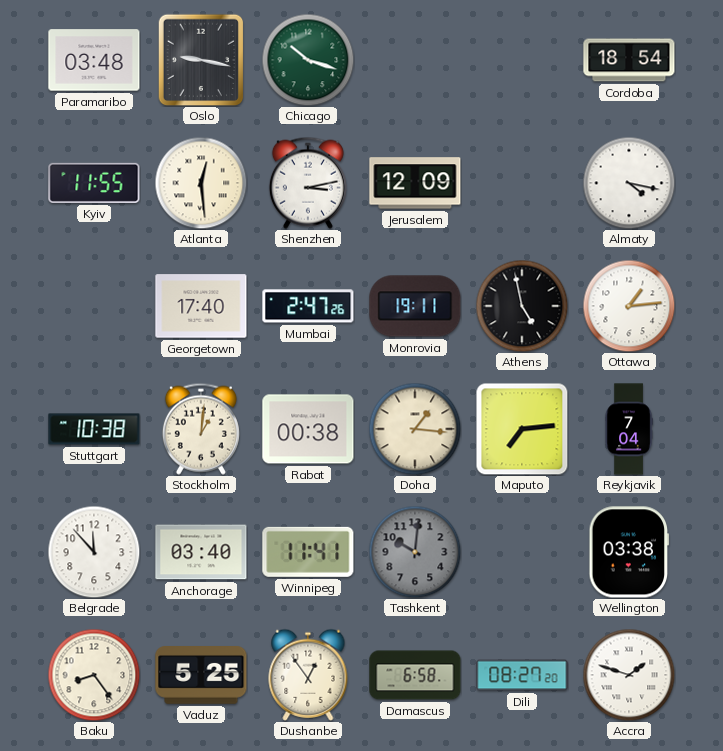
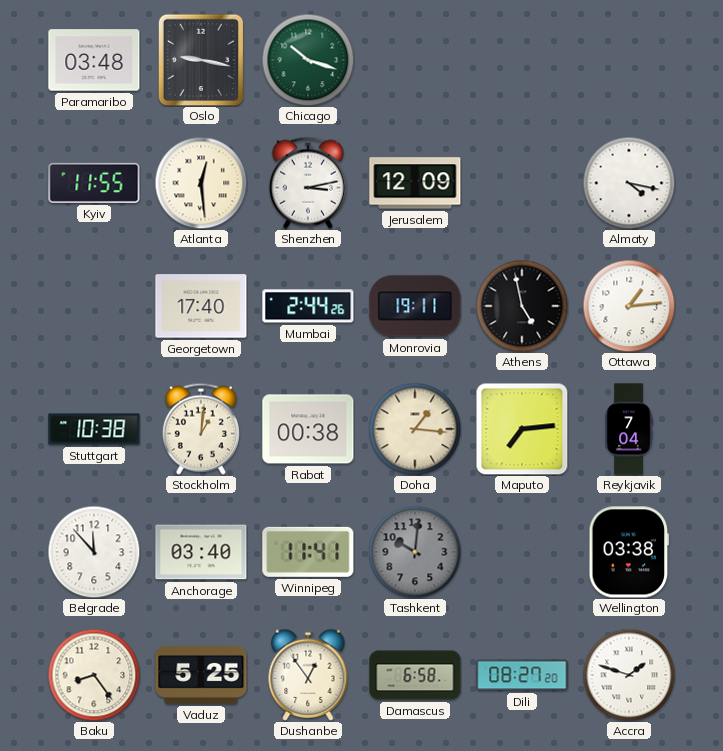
Cordoba: 18:54 -> none (629, 60)
Mumbai: 2:47 -> 2:44 (308, 306)
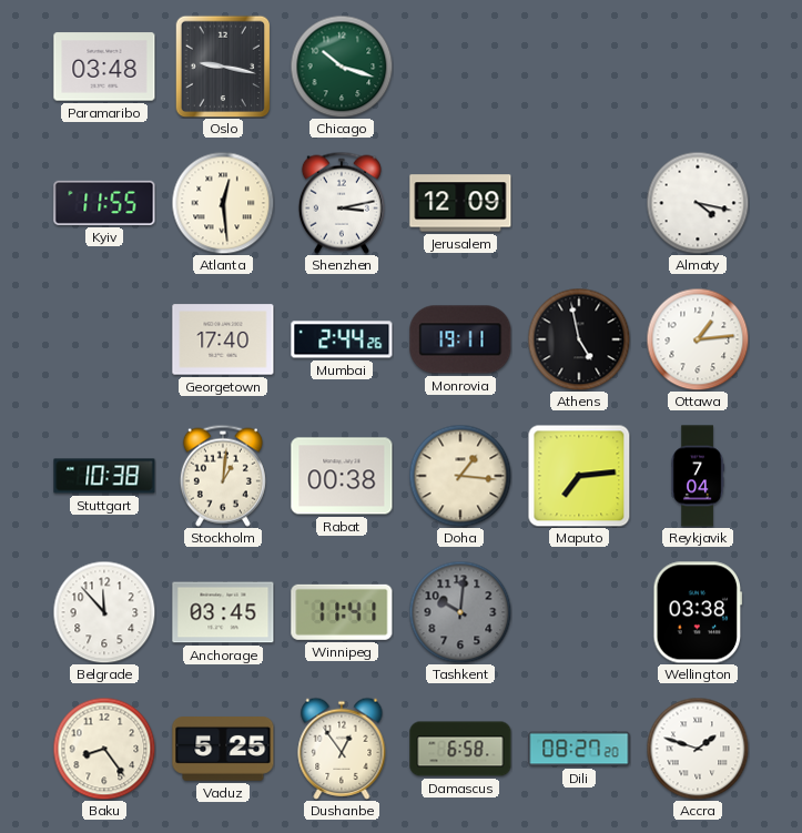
Anchorage: 03:40 -> 03:45 (223, 612)
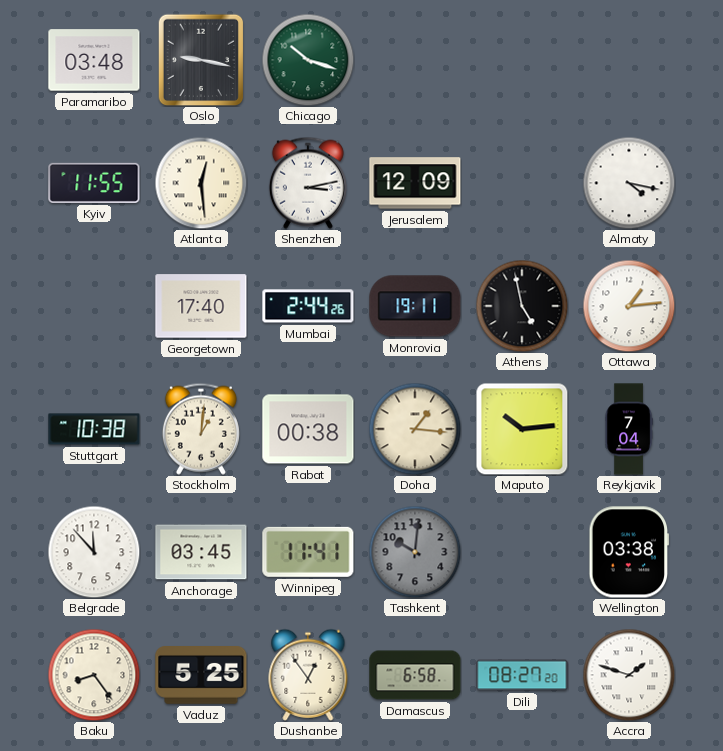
Maputo: 7:14 -> 10:14 (522, 429)
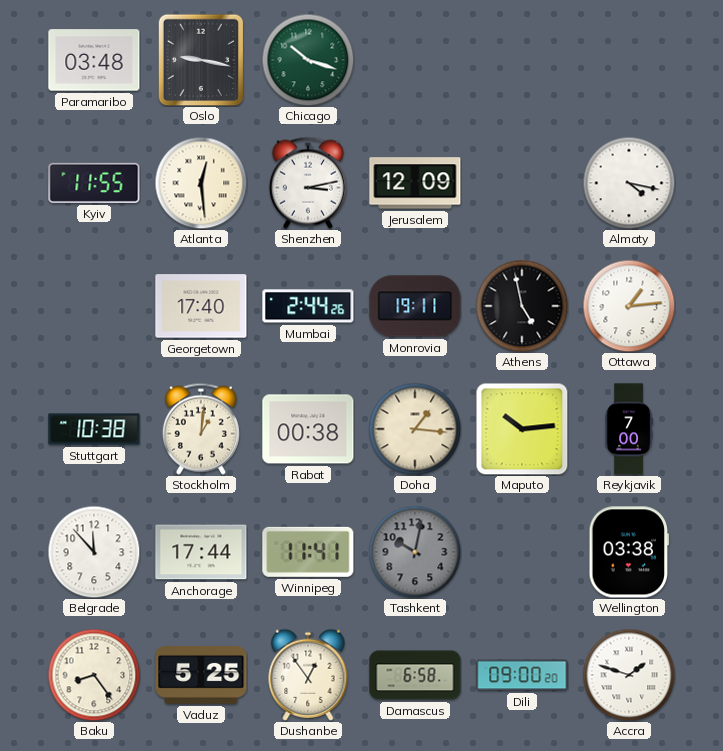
Reykjavik: 7:04 -> 7:00 (629, 429)
Anchorage: 03:45 -> 17:44 (201, 552)
Tashkent: 10:01 -> 10:02 (415, 552)
Dili: 08:27 -> 09:00 (522, 675)
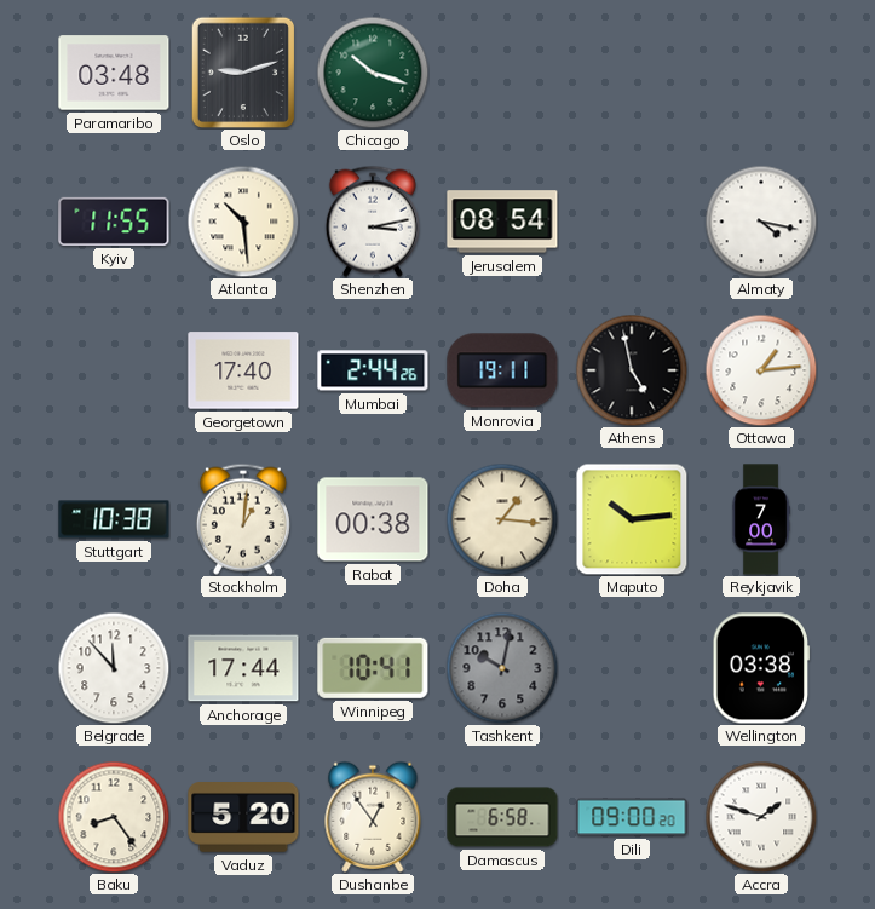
Oslo: 9:17 -> 9:12 (243, 73)
Atlanta: 12:29 -> 10:29 (243, 222)
Jerusalem: 12:09 -> 08:54 (502, 222)
Winnipeg: 11:41 -> 10:41 (373, 668)
Vaduz: 5:25 -> 5:20 (243, 818)
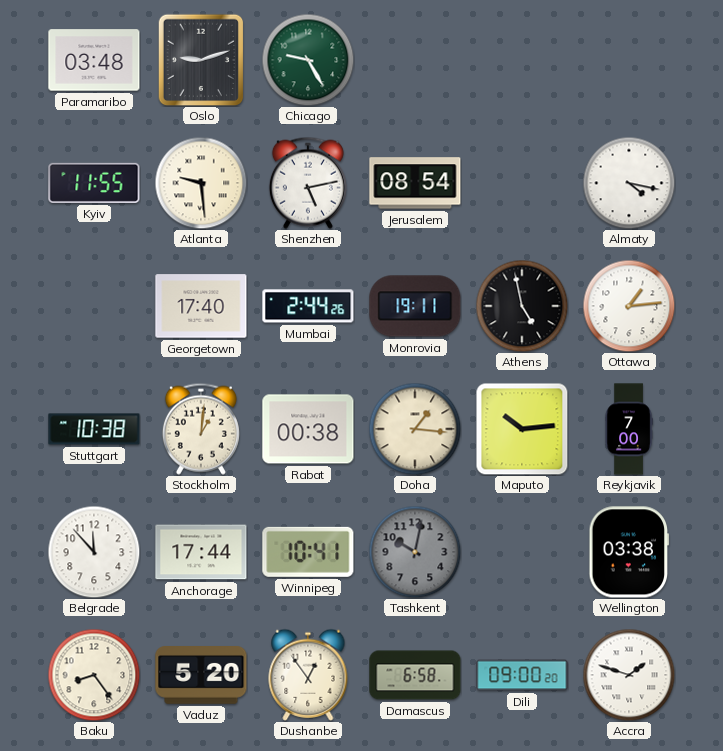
Chicago: 10:18 -> 9:25 (308, 60)
Atlanta: 10:29 -> 9:29 (201, 183)
Shenzhen: 3:13 -> 5:13 (308, 183)
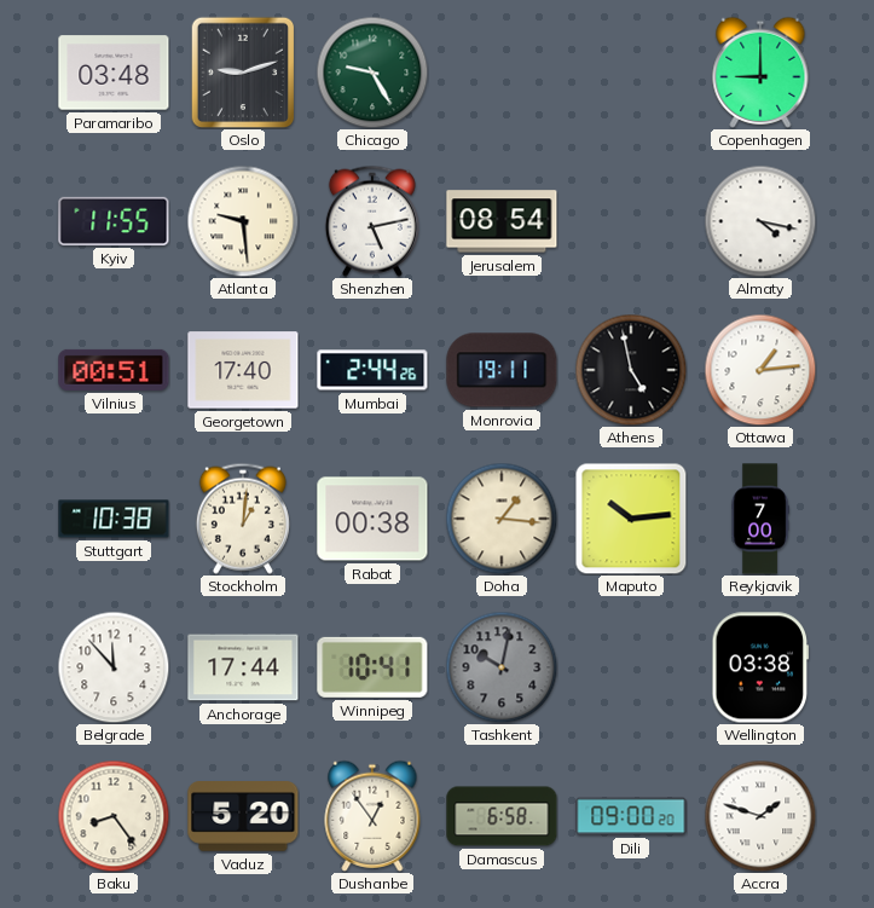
Copenhagen: none -> 9:00 (760, 73)
Vilnius: none -> 00:51 (114, 370)
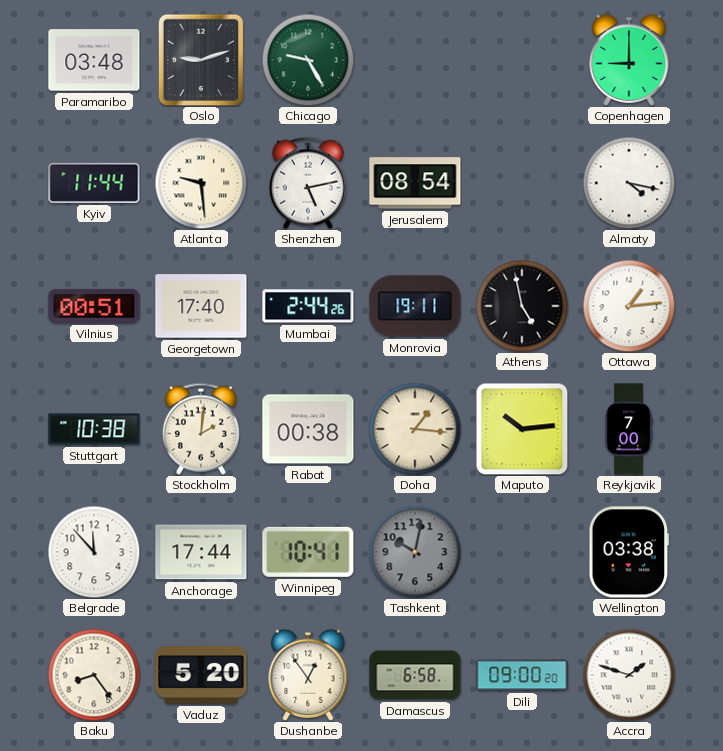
Kyiv: 11:55 -> 11:44 (94, 183)
Stockholm: 1:01 -> 2:01 (201, 429)
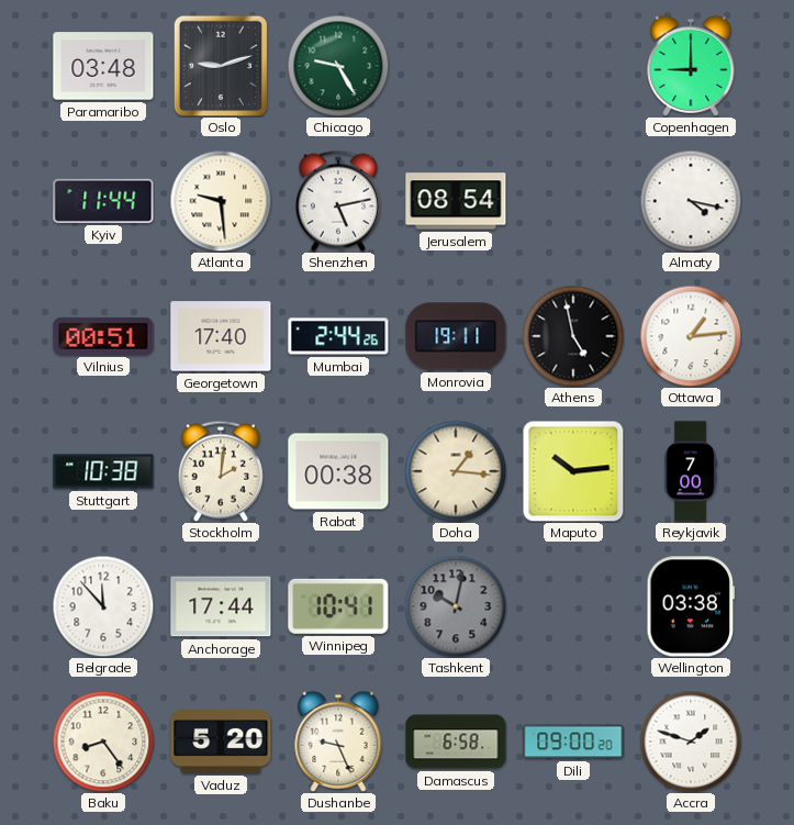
Dushanbe: 12:54 -> 9:26 (338, 742)
